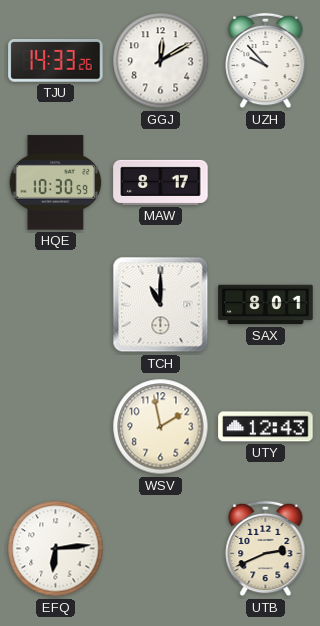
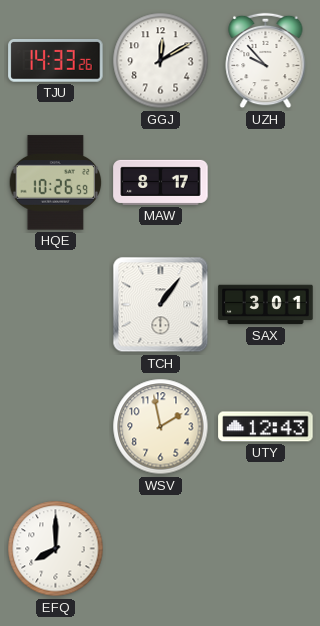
HQE: 10:30 -> 10:26 (56, 183)
TCH: 11:00 -> 1:06 (161, 305)
SAX: 8:01 -> 3:01 (266, 305)
EFQ: 6:14 -> 8:00 (56, 549)
UTB: 2:41 -> none (266, 549)
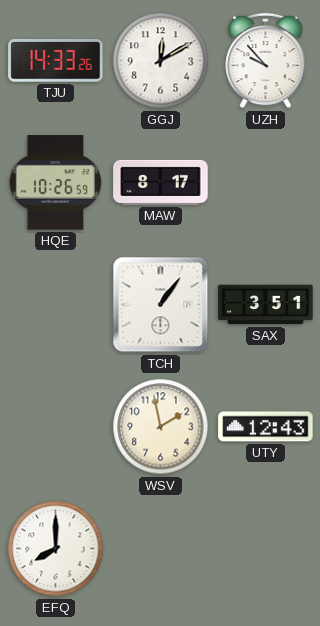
SAX: 3:01 -> 3:51 (266, 305)
